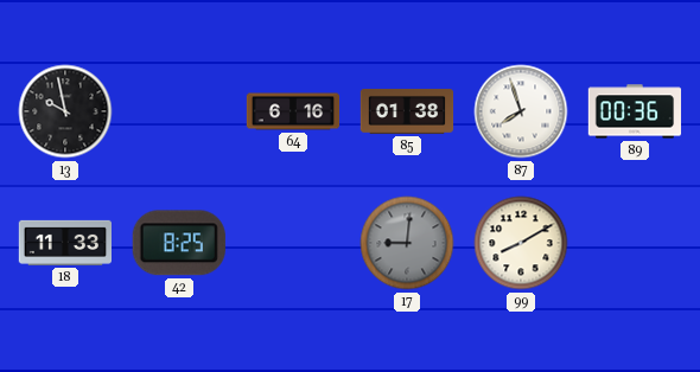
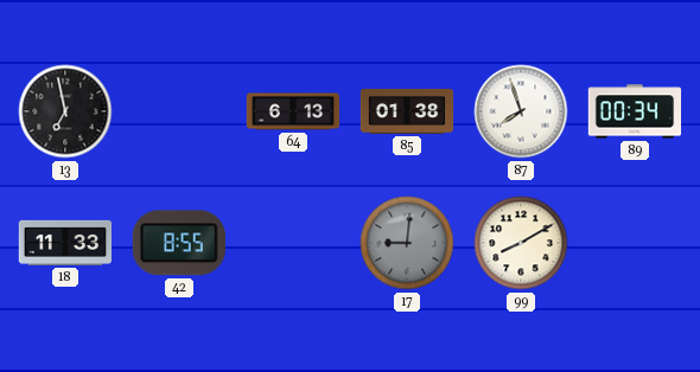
13: 9:58 -> 6:58 (65, 111)
64: 6:16 -> 6:13 (293, 111)
89: 00:36 -> 00:34 (635, 111)
42: 8:25 -> 8:55 (179, 243)
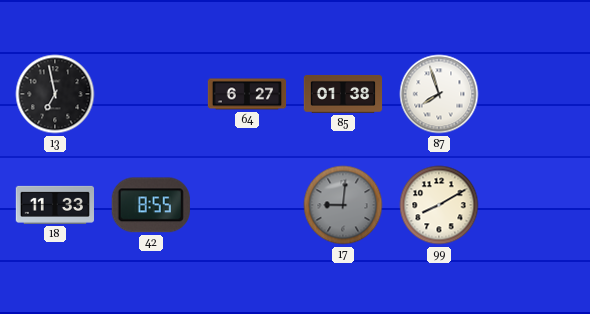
64: 6:13 -> 6:27 (247, 94)
89: 00:34 -> none (635, 111)
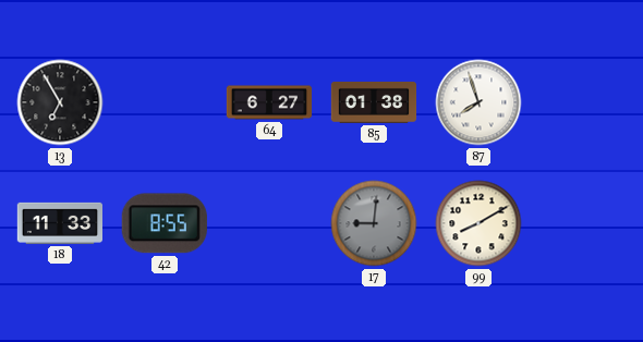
13: 6:58 -> 6:55 (60, 102)
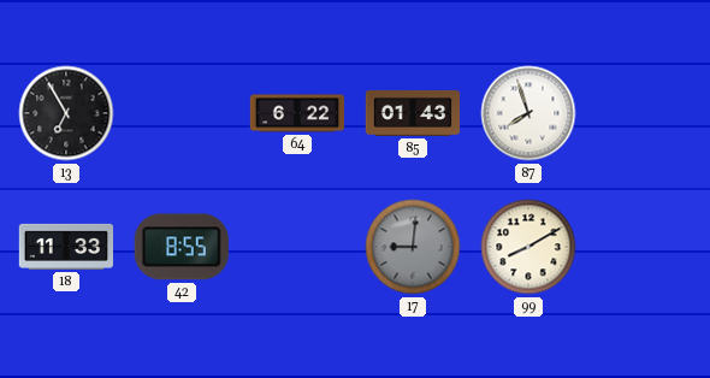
64: 6:27 -> 6:22 (297, 113)
85: 01:38 -> 01:43 (413, 113)
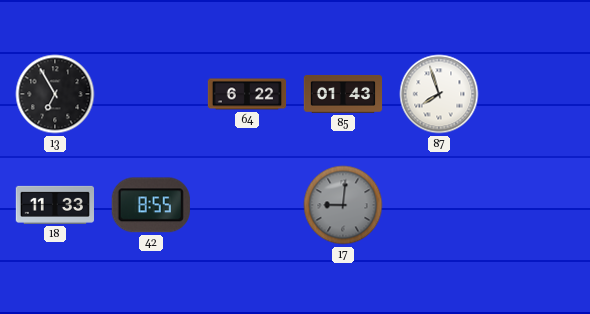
99: 8:10 -> none (528, 247)
